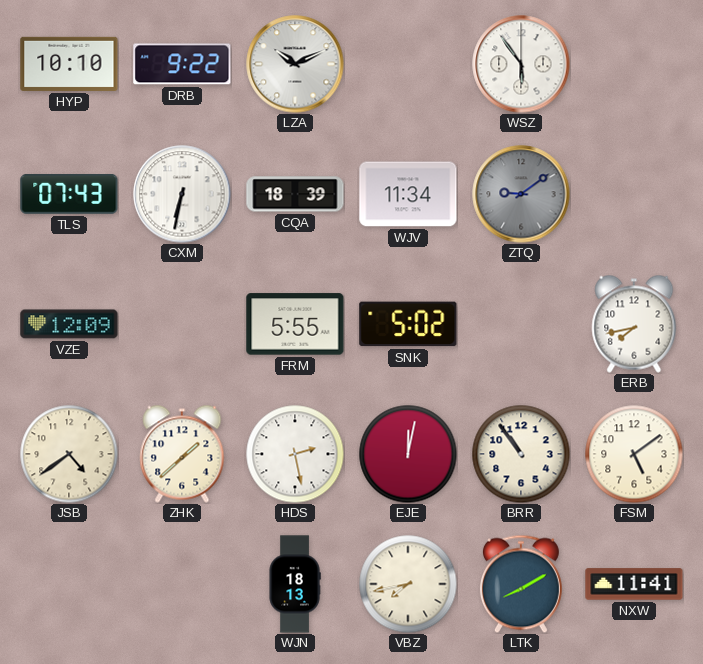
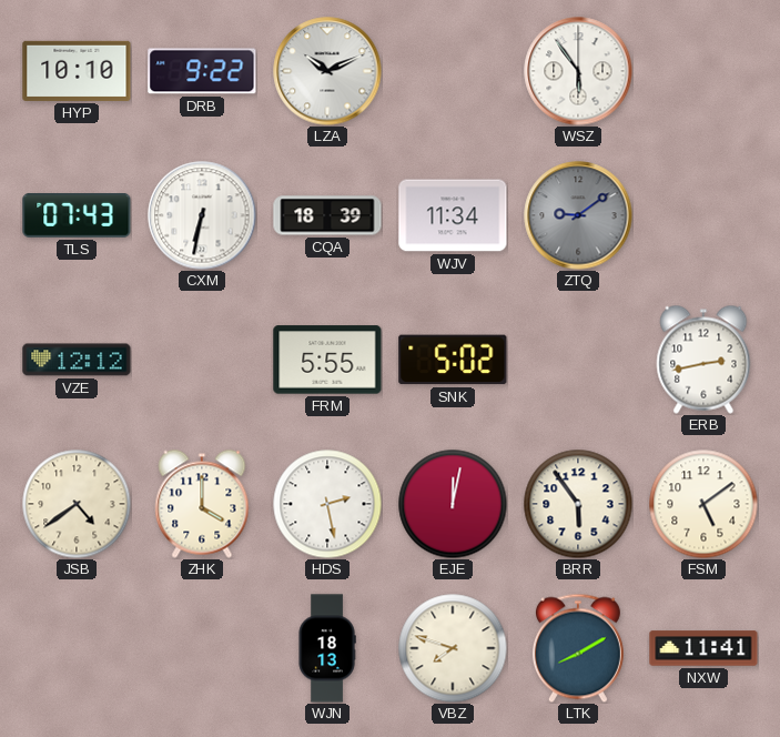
VZE: 12:09 -> 12:12 (77, 360)
ERB: 7:43 -> 2:43 (703, 360)
ZHK: 1:38 -> 4:00 (202, 504)
BRR: 10:54 -> 5:54 (578, 504)
VBZ: 7:43 -> 7:48 (453, 648)
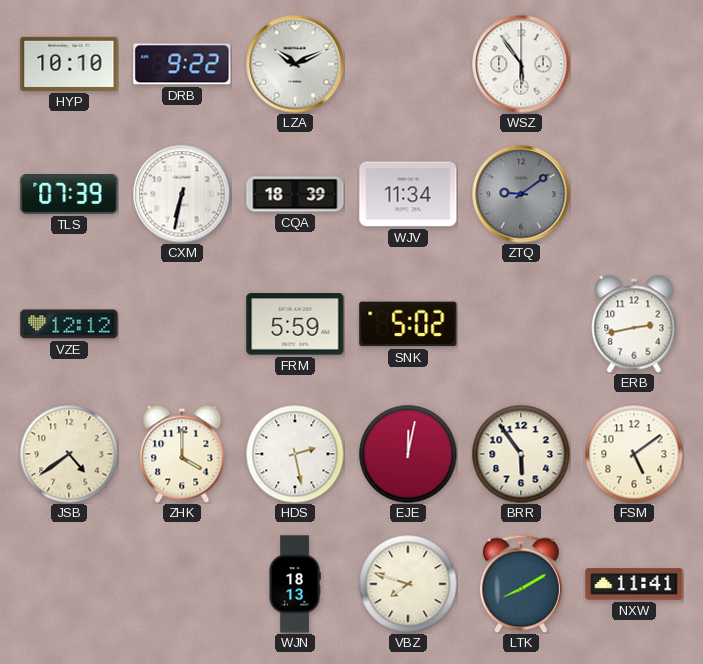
TLS: 07:43 -> 07:39 (69, 195)
FRM: 5:55 -> 5:59 (295, 324)
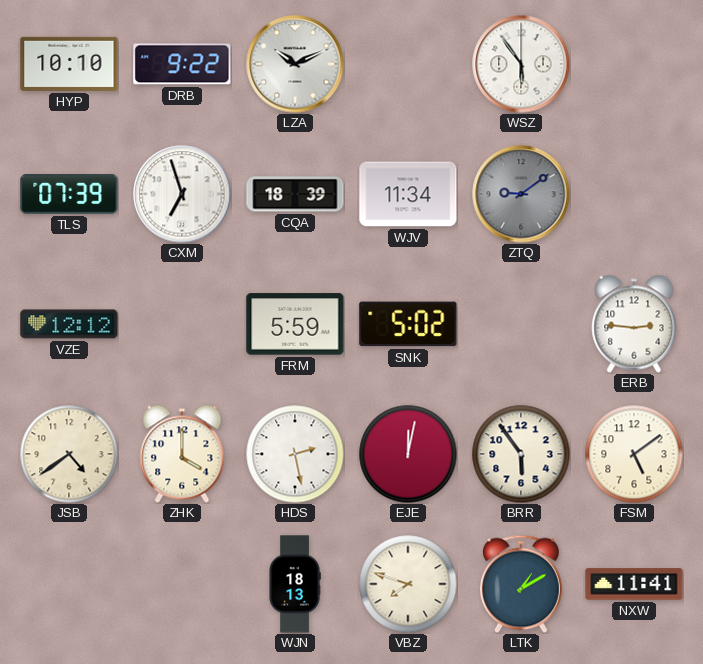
CXM: 6:32 -> 6:57 (182, 194)
ERB: 2:43 -> 2:46 (634, 324)
LTK: 8:10 -> 1:10 (521, 584)
